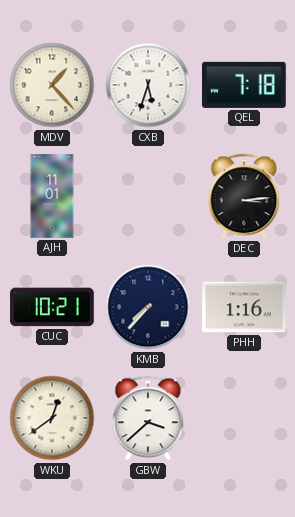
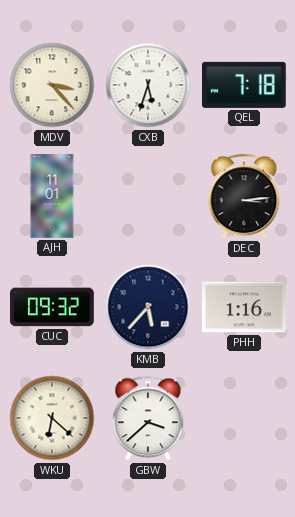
MDV: 1:23 -> 3:23 (52, 85)
CUC: 10:21 -> 09:32 (52, 307)
KMB: 7:37 -> 5:37 (148, 307)
WKU: 12:39 -> 6:22 (52, 418)
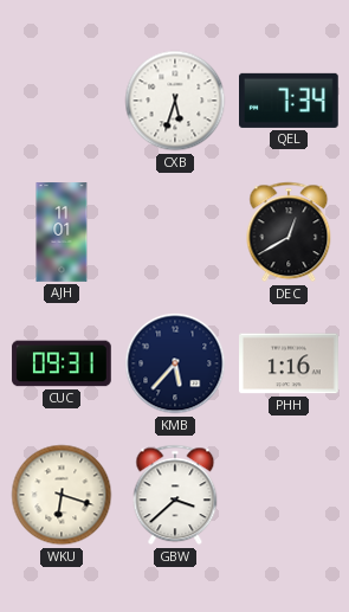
MDV: 3:23 -> none (52, 85)
QEL: 7:18 -> 7:34 (290, 101)
DEC: 3:14 -> 12:40 (289, 232)
CUC: 09:32 -> 09:31 (62, 363)
WKU: 6:22 -> 6:18 (62, 495)
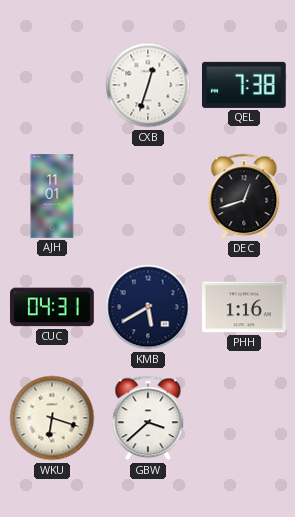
CXB: 5:33 -> 12:33 (148, 85)
QEL: 7:34 -> 7:38 (245, 85)
DEC: 12:40 -> 12:42 (244, 196)
CUC: 09:31 -> 04:31 (52, 307)
KMB: 5:37 -> 5:40 (148, 307)
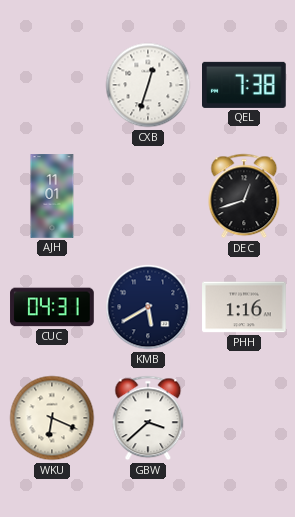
WKU: 6:18 -> 6:19 (52, 418)
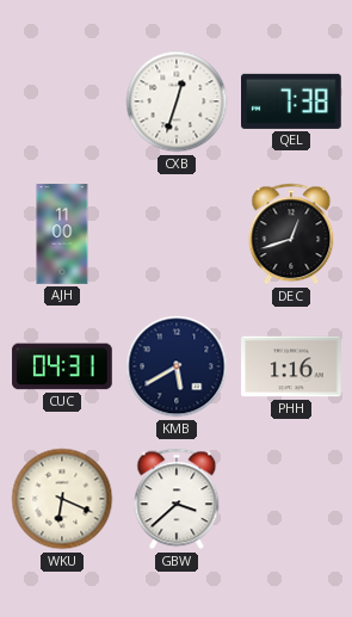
AJH: 11:01 -> 11:00 (62, 234)
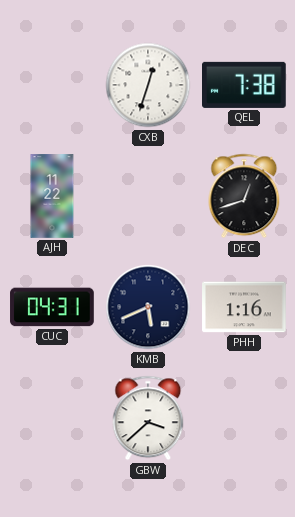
AJH: 11:00 -> 11:22 (52, 196)
KMB: 5:40 -> 5:41 (148, 307)
WKU: 6:19 -> none (62, 499)
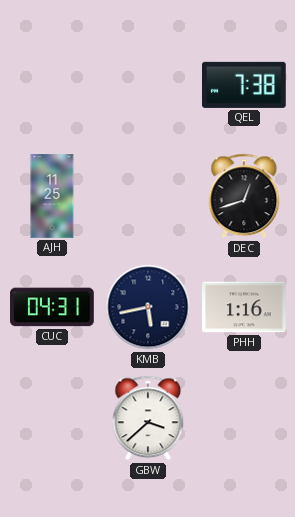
CXB: 12:33 -> none (148, 85)
AJH: 11:22 -> 11:25 (52, 196)
KMB: 5:41 -> 5:43 (148, 307)
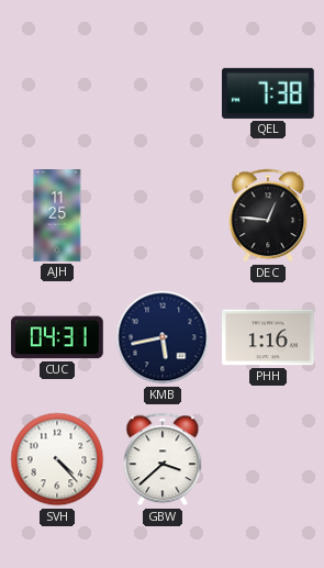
DEC: 12:42 -> 12:46 (268, 215)
SVH: none -> 4:23 (57, 459)
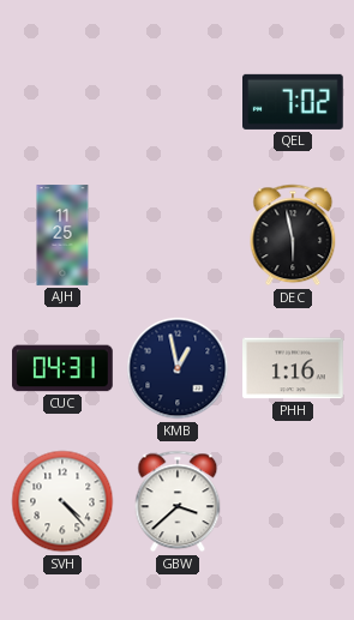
QEL: 7:38 -> 7:02 (294, 102)
DEC: 12:46 -> 5:58 (293, 235)
KMB: 5:43 -> 12:58 (178, 368)
